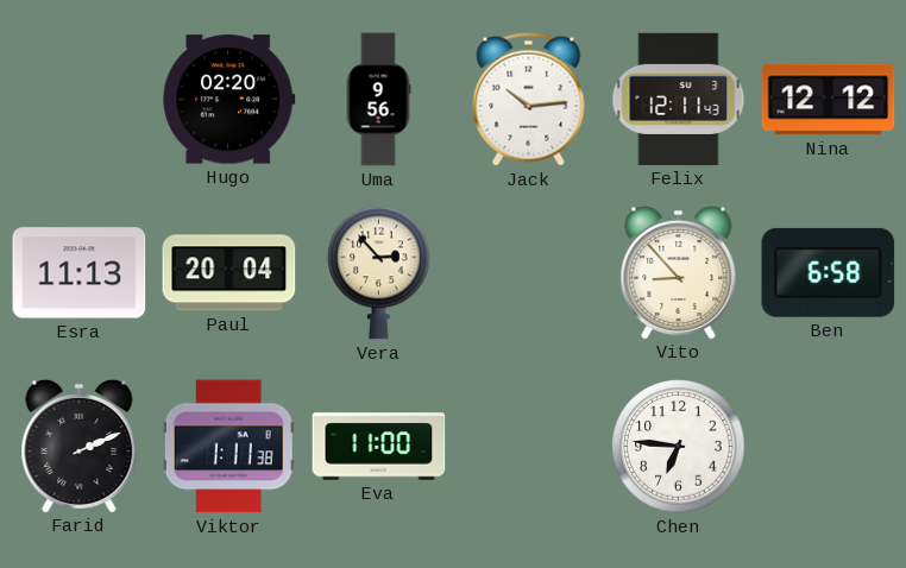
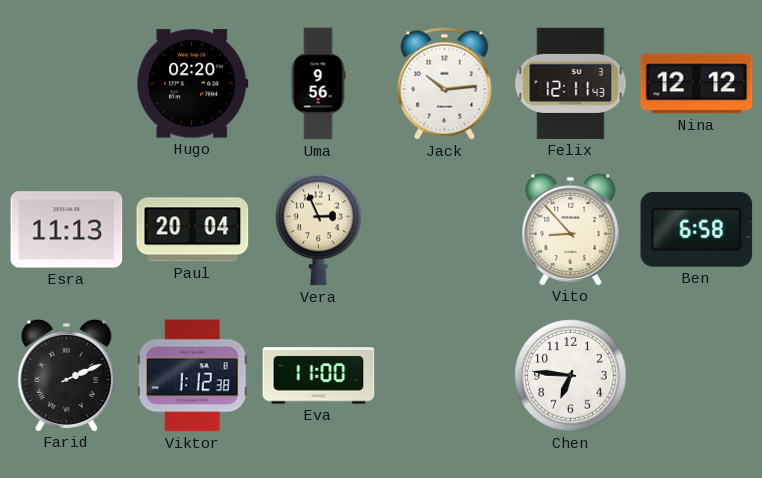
Vera: 2:53 -> 2:56 (319, 229)
Viktor: 1:11 -> 1:12 (192, 376)
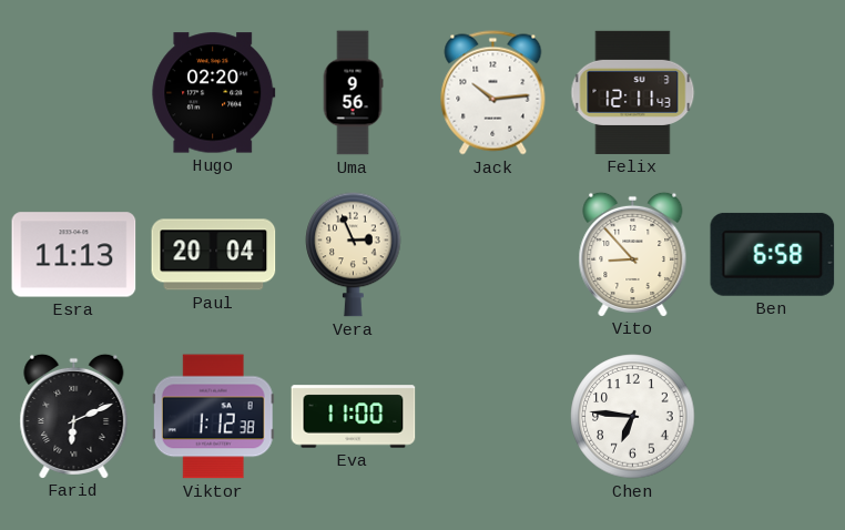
Nina: 12:12 -> none (697, 84)
Farid: 2:11 -> 6:11 (74, 416)
